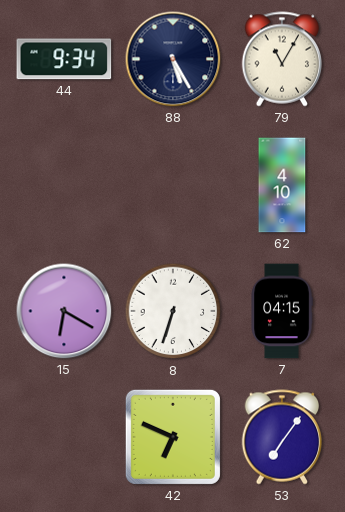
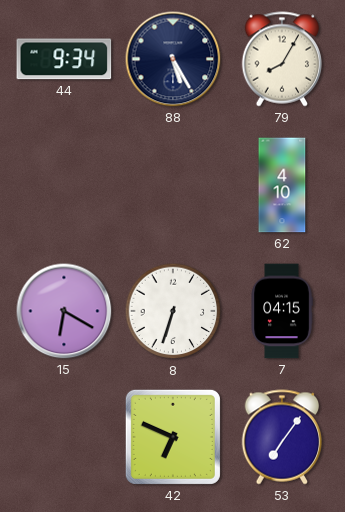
79: 11:05 -> 8:05 (282, 59)
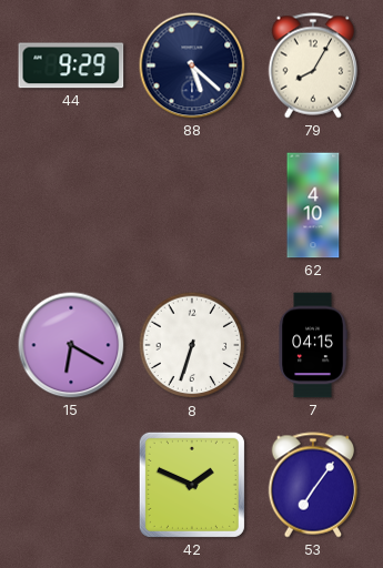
44: 9:34 -> 9:29 (71, 65)
88: 5:25 -> 5:22 (192, 65)
42: 6:49 -> 1:49 (192, 485)
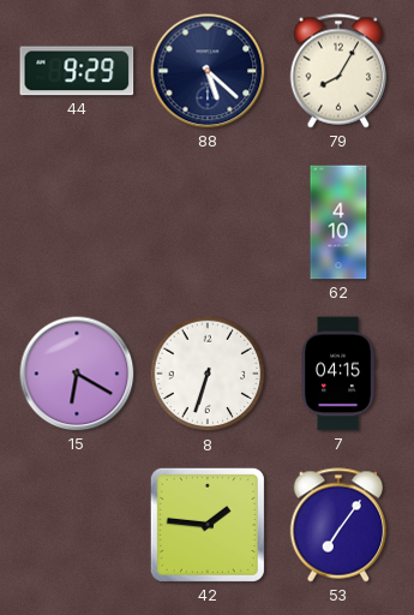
42: 1:49 -> 1:46 (208, 525)
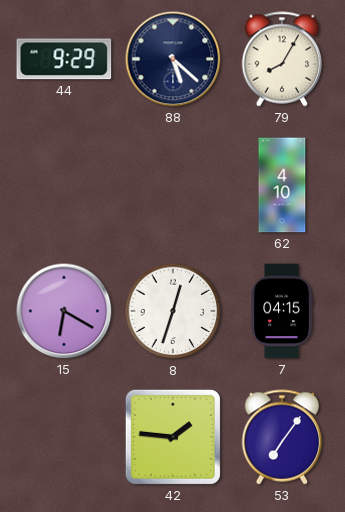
8: 6:33 -> 12:33 (173, 311)
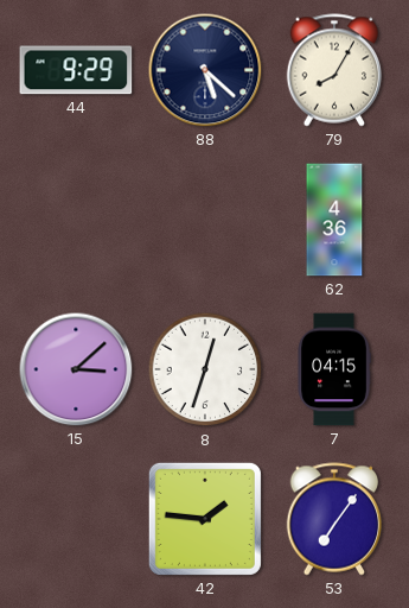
62: 4:10 -> 4:36 (334, 220)
15: 6:20 -> 3:08 (76, 369)
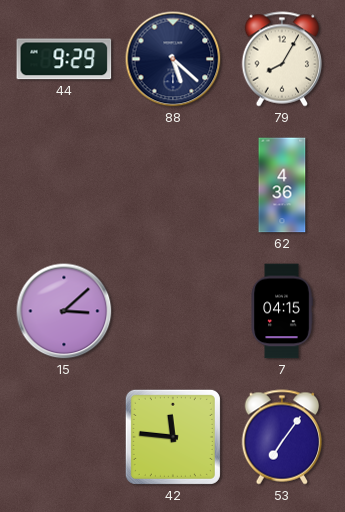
8: 12:33 -> none (205, 369)
42: 1:46 -> 11:46 (173, 437)
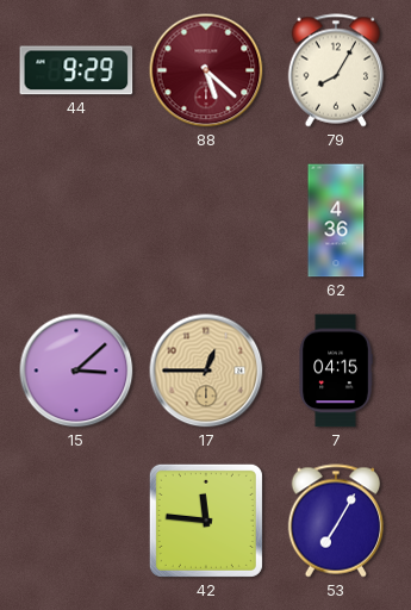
88 dial: navy -> burgundy (206, 70)
17: none -> 12:45 (206, 371)
53: 7:06 -> 7:05 (336, 521)
